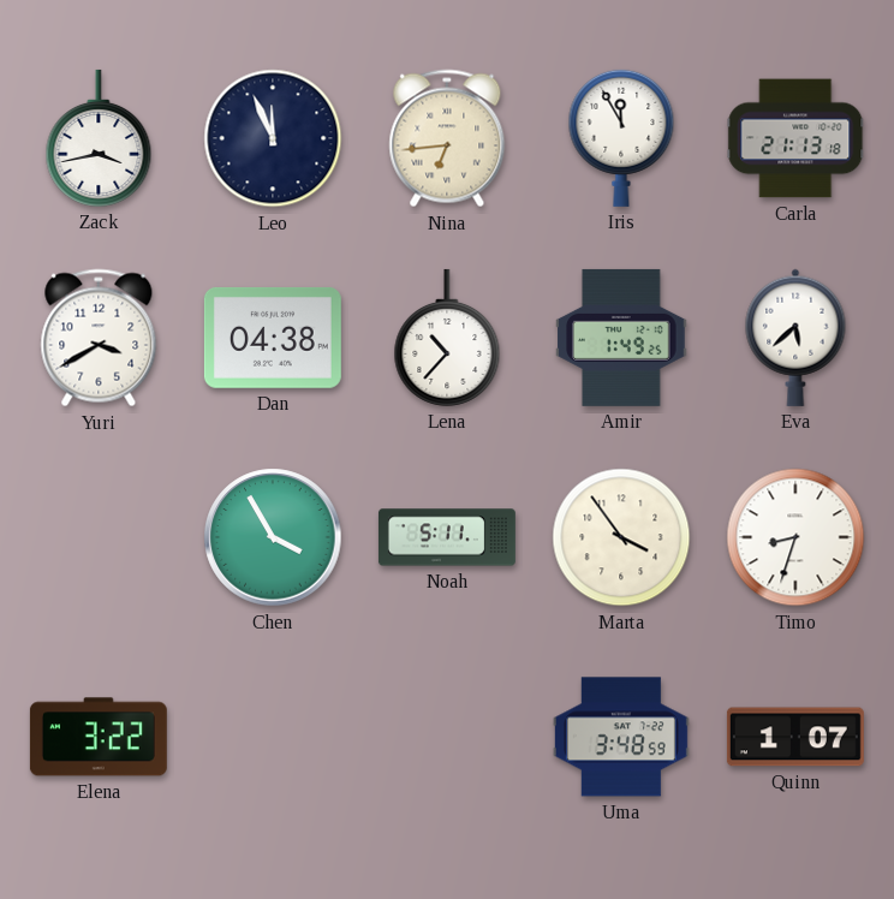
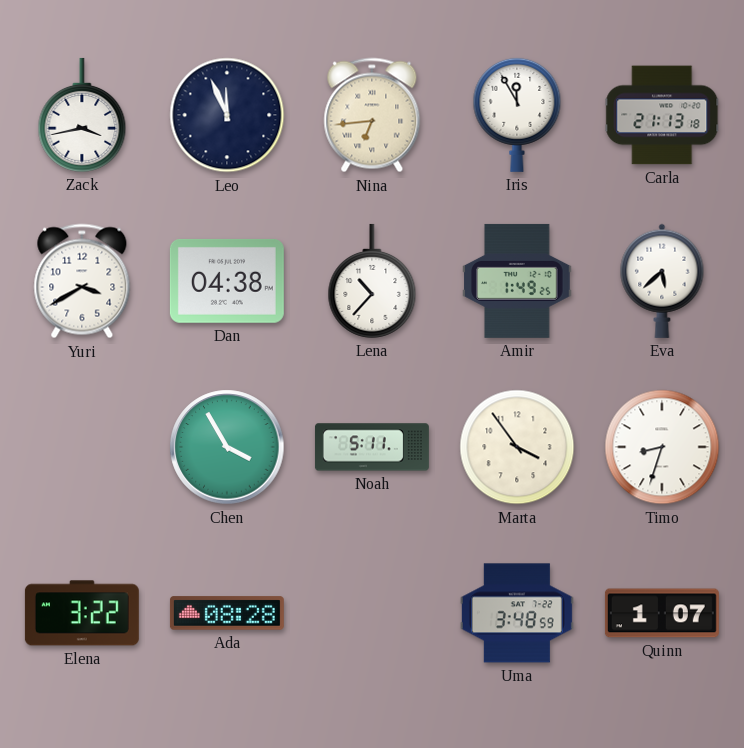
Ada: none -> 08:28 (227, 613)
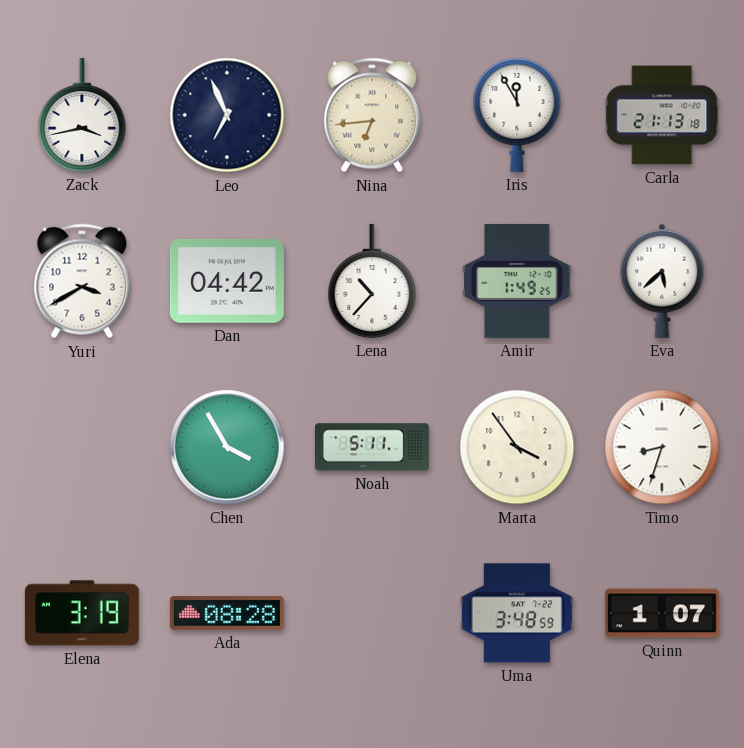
Leo: 11:56 -> 6:56 (227, 115)
Dan: 04:38 -> 04:42 (227, 281)
Elena: 3:22 -> 3:19 (82, 613)
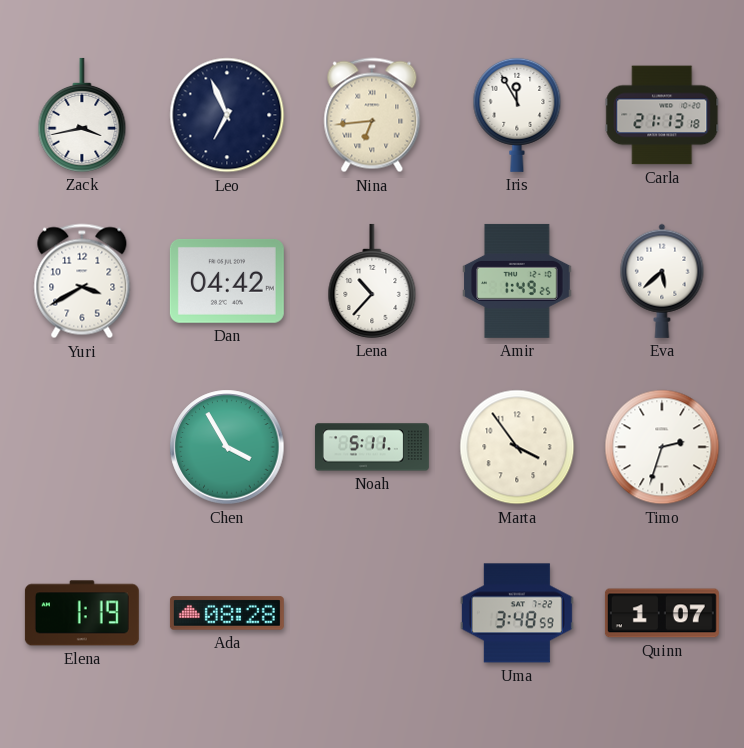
Timo: 8:33 -> 2:33 (662, 447)
Elena: 3:19 -> 1:19 (82, 613)
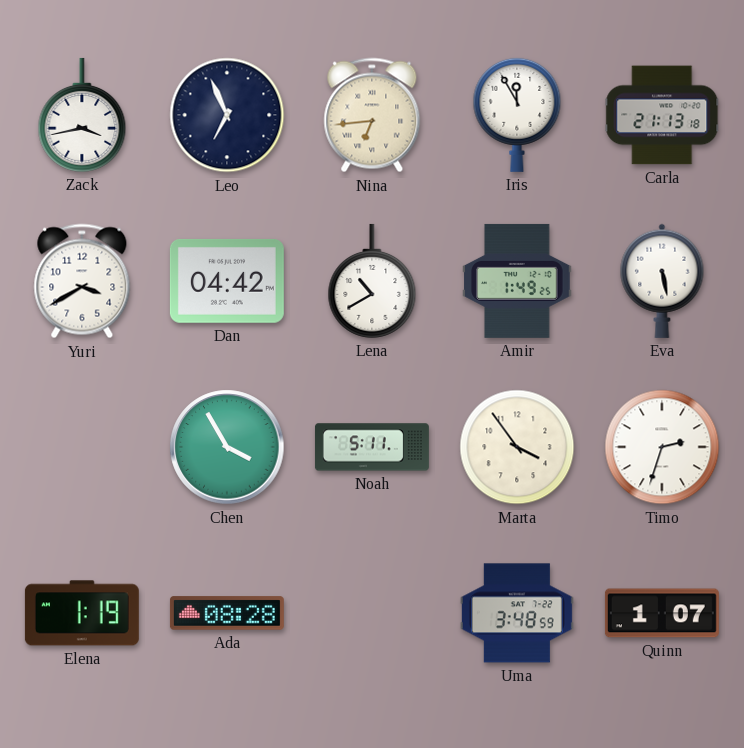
Lena: 10:37 -> 10:40 (372, 281)
Eva: 5:38 -> 5:28 (662, 281)
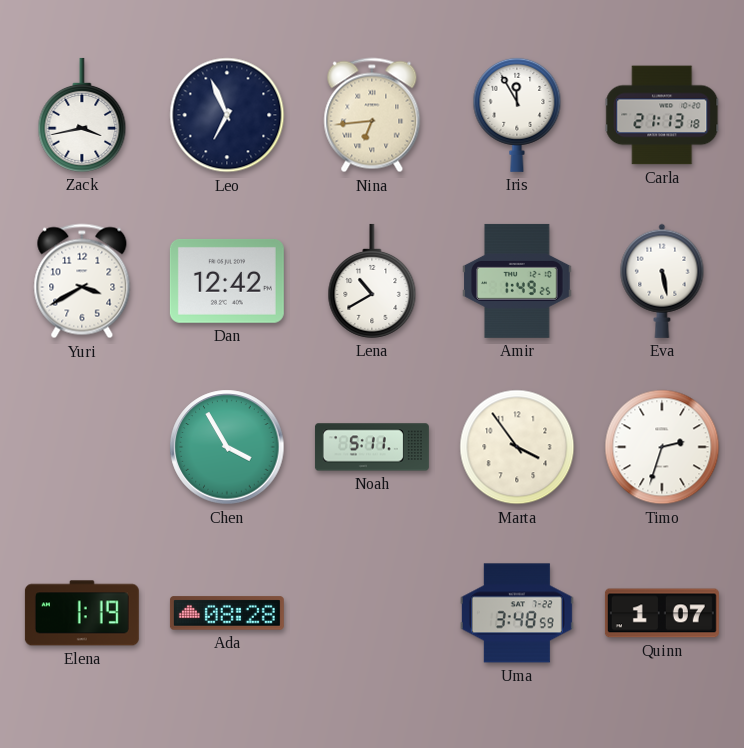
Dan: 04:42 -> 12:42 (227, 281)
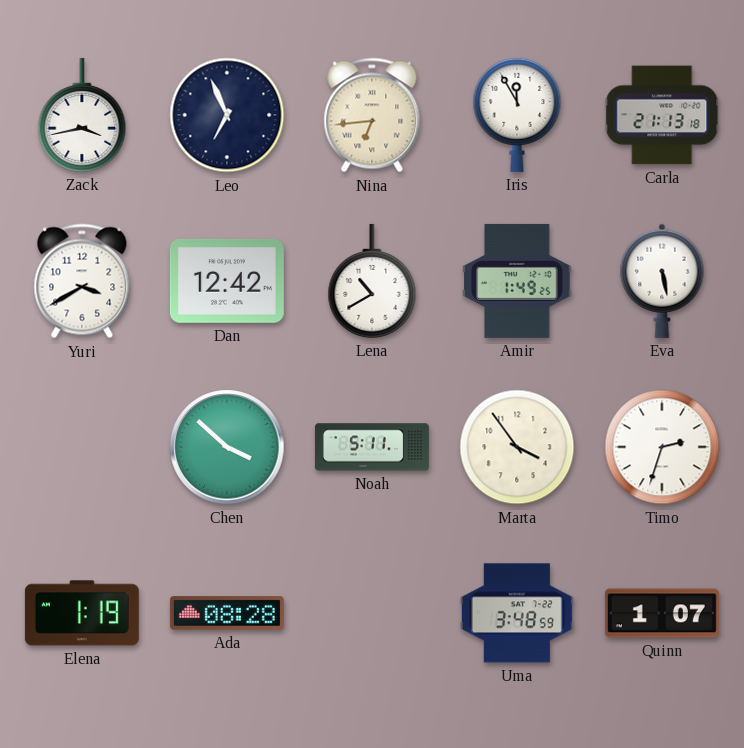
Chen: 3:55 -> 3:52 (227, 447)
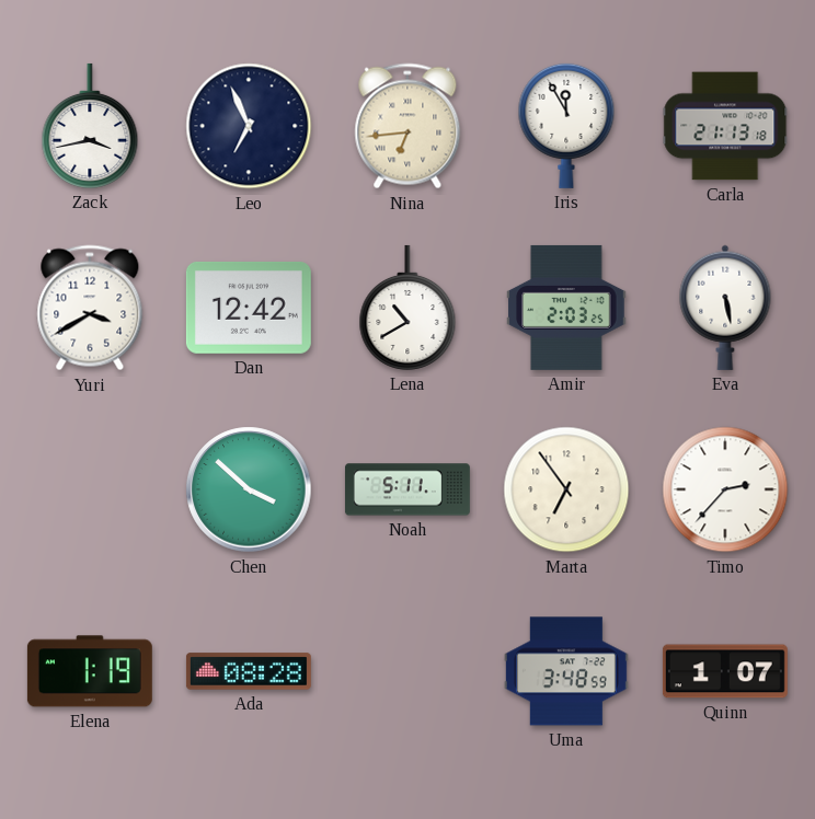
Amir: 1:49 -> 2:03 (566, 308)
Marta: 3:54 -> 6:54 (566, 489)
Timo: 2:33 -> 2:37 (725, 489)
